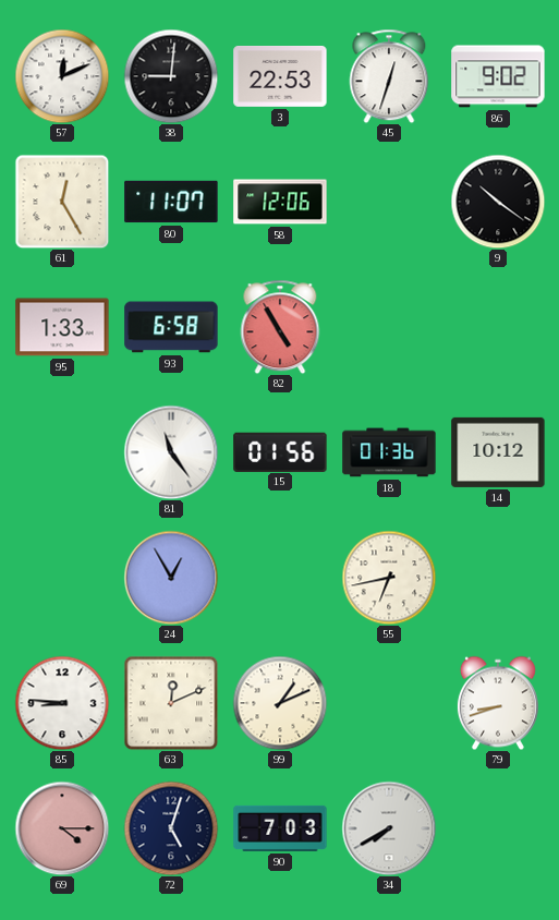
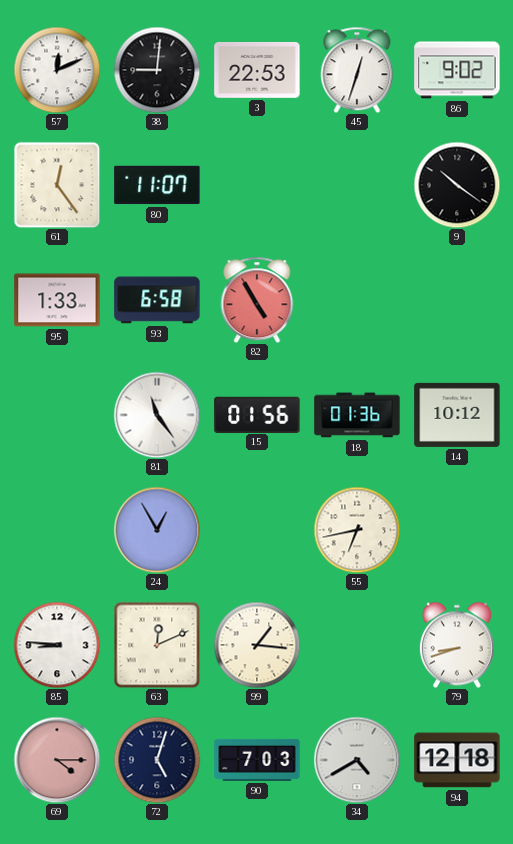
61: 12:25 -> 12:24 (57, 185)
58: 12:06 -> none (280, 202)
99: 1:11 -> 1:16 (257, 645)
34: 7:40 -> 4:40 (357, 760)
94: none -> 12:18 (457, 760)
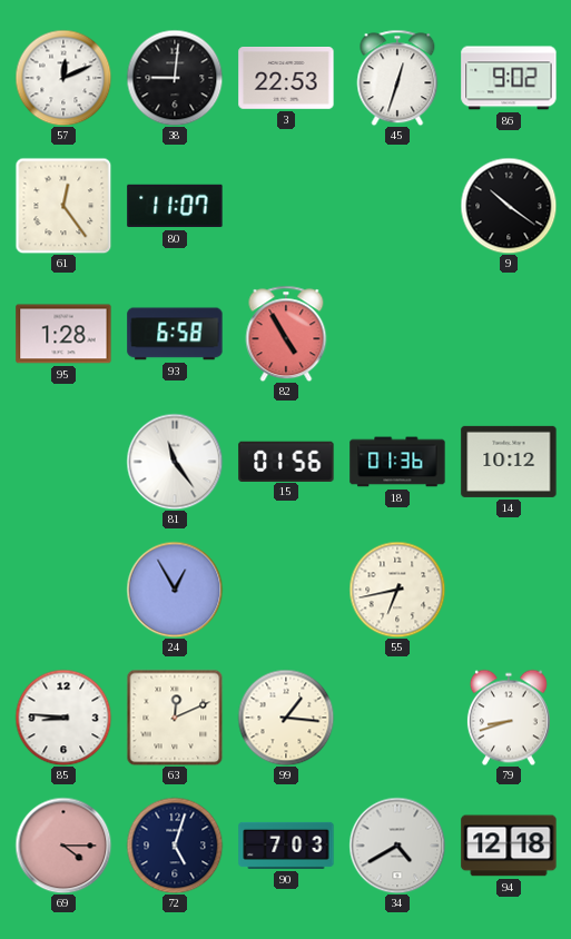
95: 1:33 -> 1:28 (63, 334)
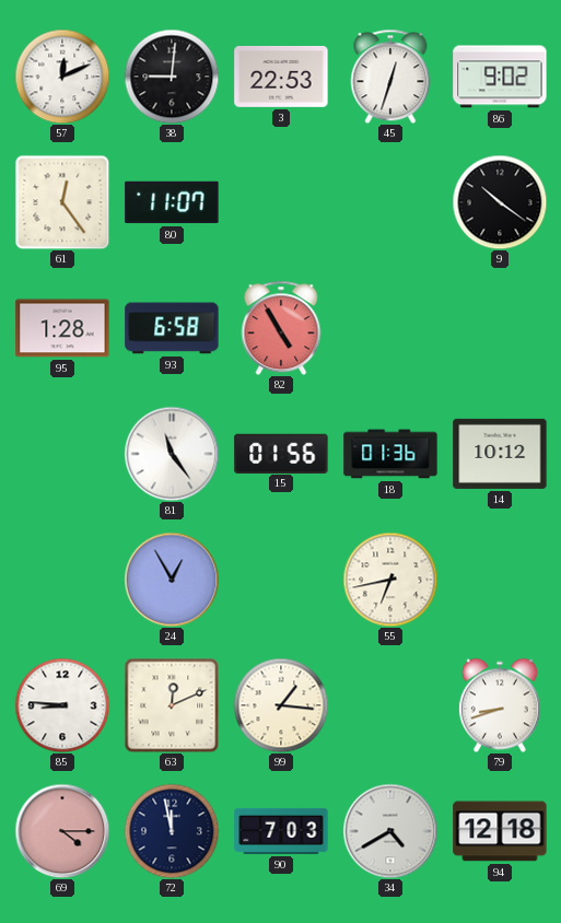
72: 5:03 -> 11:58 (172, 831)
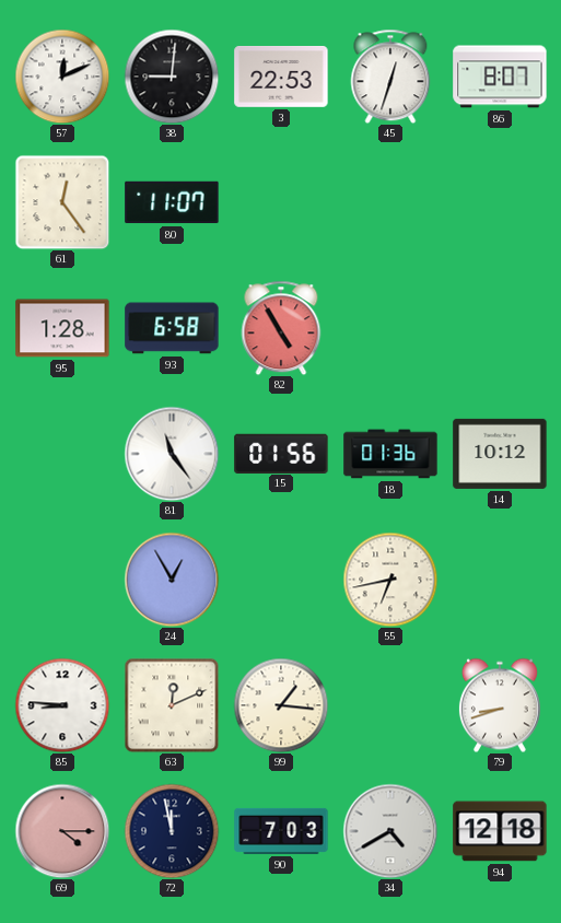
86: 9:02 -> 8:07 (500, 77)
9: 10:21 -> none (500, 202)
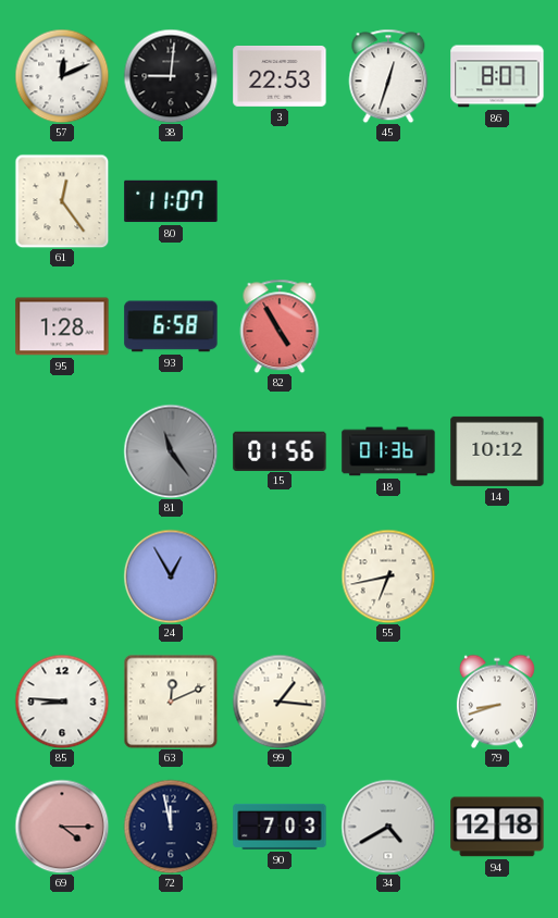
81 dial: white -> grey (171, 451)
